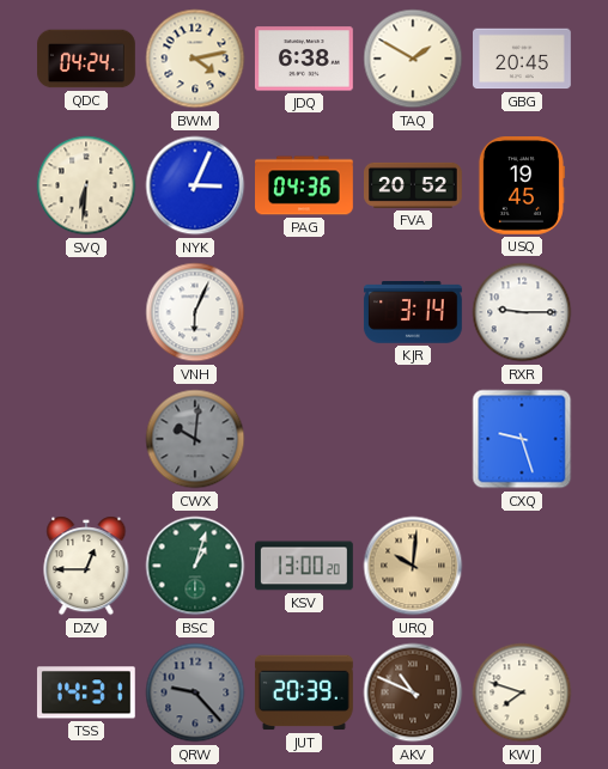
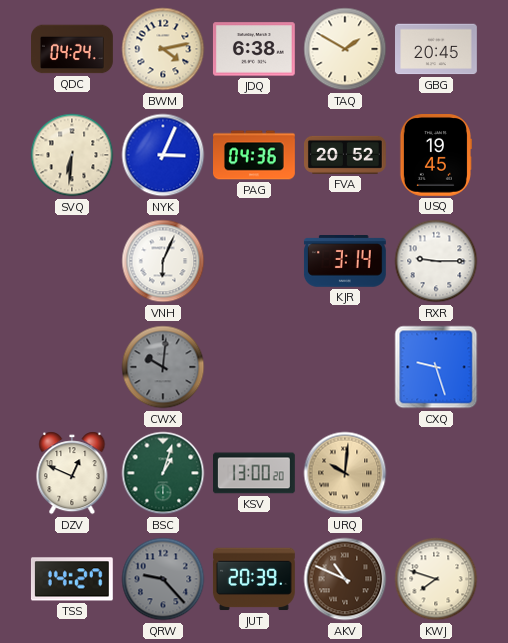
DZV: 12:45 -> 12:49 (72, 473)
TSS: 14:31 -> 14:27 (72, 579)
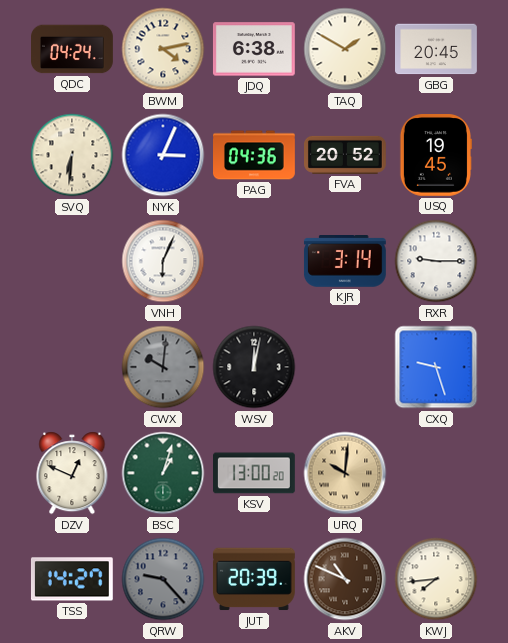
WSV: none -> 12:02 (254, 367)
KWJ: 7:48 -> 7:44 (436, 579)
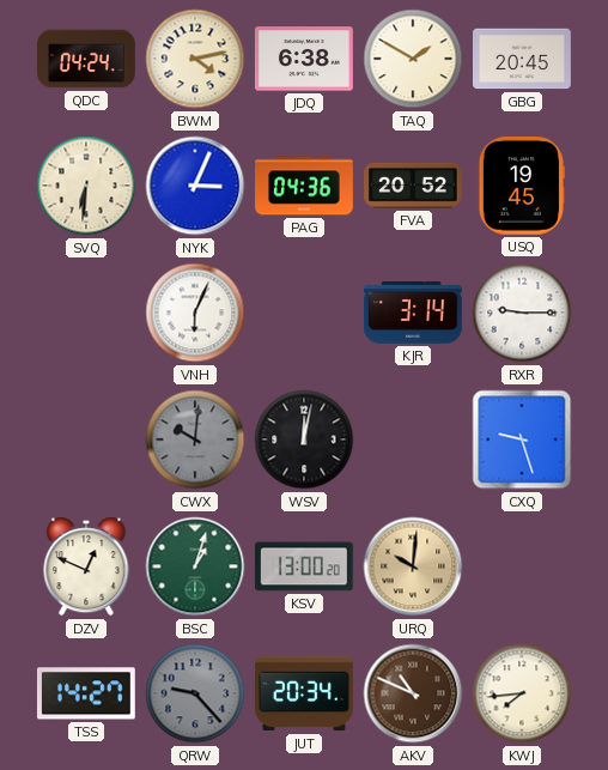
JUT: 20:39 -> 20:34 (304, 693)
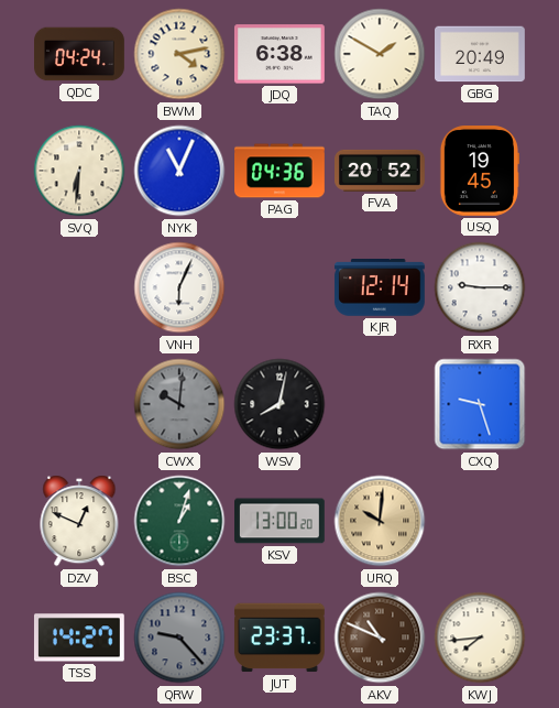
GBG: 20:45 -> 20:49 (481, 54)
NYK: 3:04 -> 11:04 (179, 171)
KJR: 3:14 -> 12:14 (380, 288)
WSV: 12:02 -> 8:02 (279, 404)
JUT: 20:34 -> 23:37 (279, 638)
